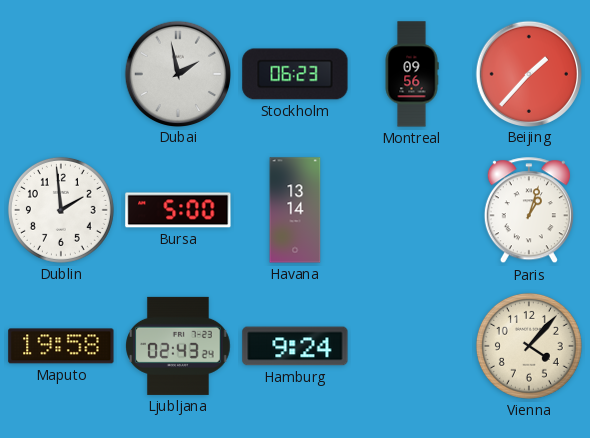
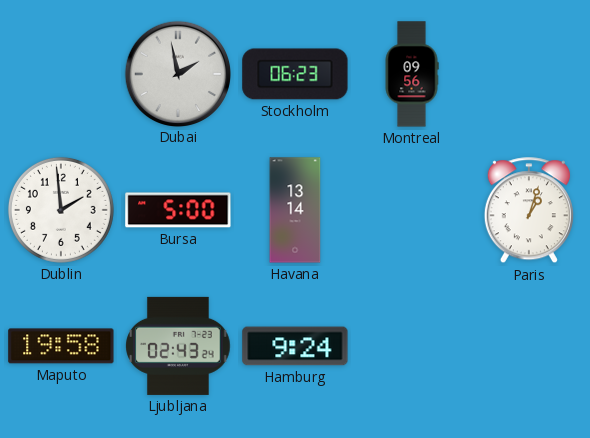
Beijing: 1:37 -> none (528, 73)
Vienna: 4:07 -> none (529, 346)
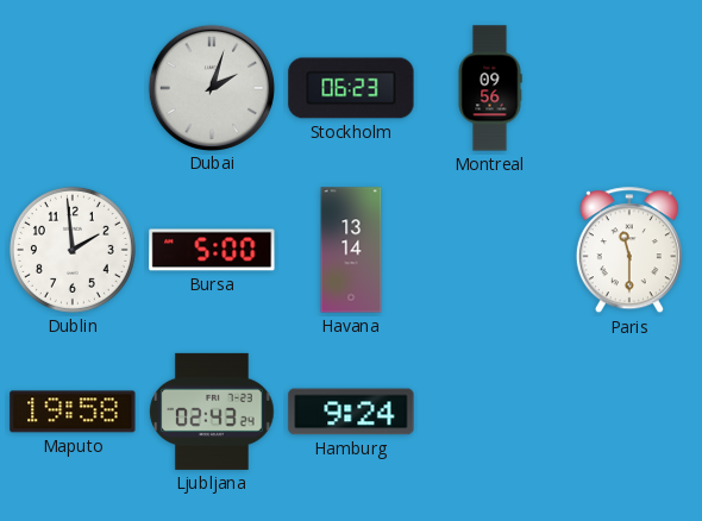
Dubai: 1:58 -> 2:03 (211, 87)
Paris: 1:03 -> 11:30 (629, 251)
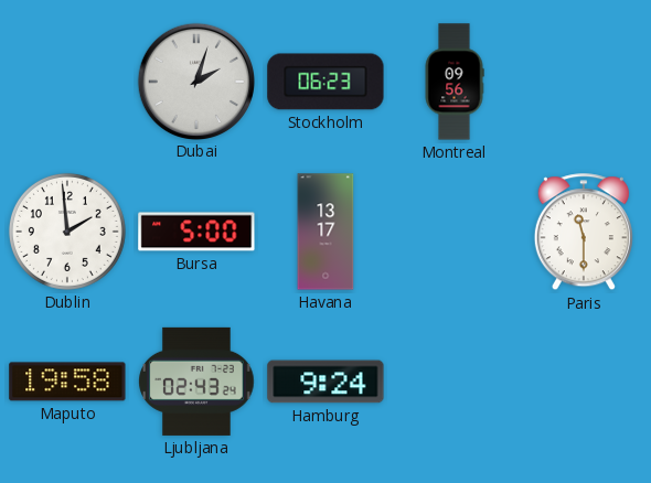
Havana: 13:14 -> 13:17 (325, 232)
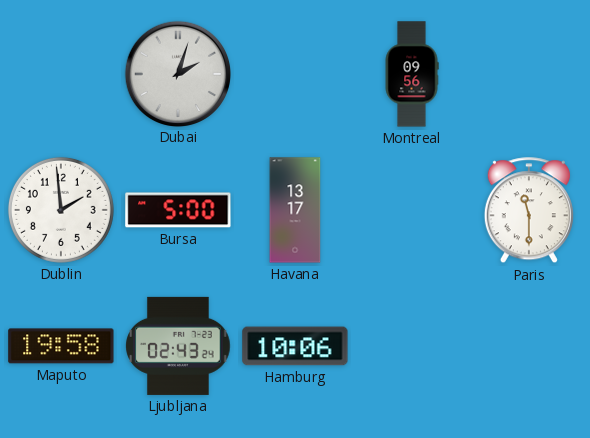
Stockholm: 06:23 -> none (325, 82)
Hamburg: 9:24 -> 10:06 (295, 346)
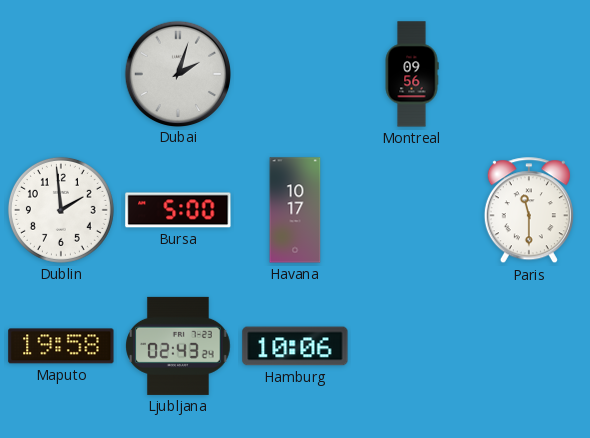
Havana: 13:17 -> 10:17 (295, 210)
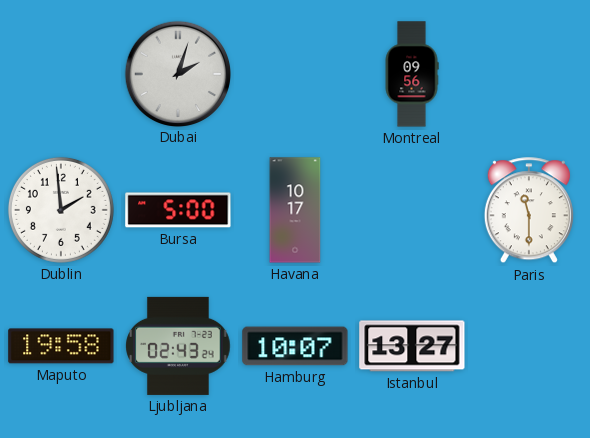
Hamburg: 10:06 -> 10:07 (295, 346)
Istanbul: none -> 13:27 (412, 346)
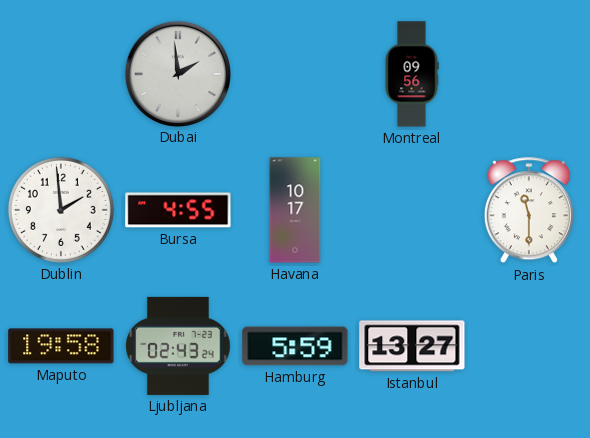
Dubai: 2:03 -> 1:59 (177, 73)
Bursa: 5:00 -> 4:55 (178, 210)
Hamburg: 10:07 -> 5:59 (295, 346)
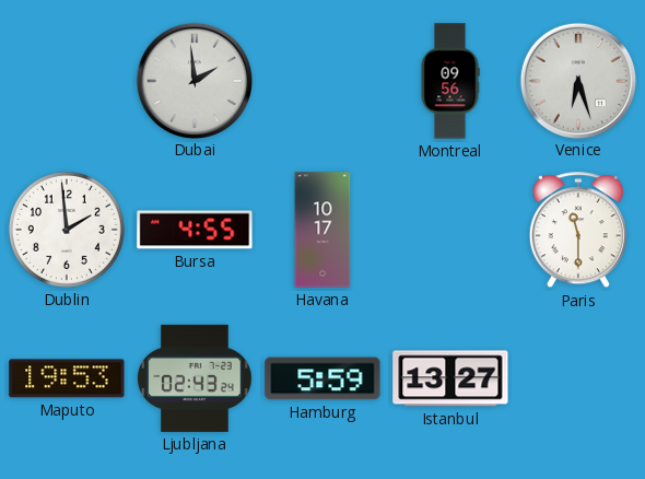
Venice: none -> 6:27 (577, 80)
Maputo: 19:58 -> 19:53 (67, 378)
